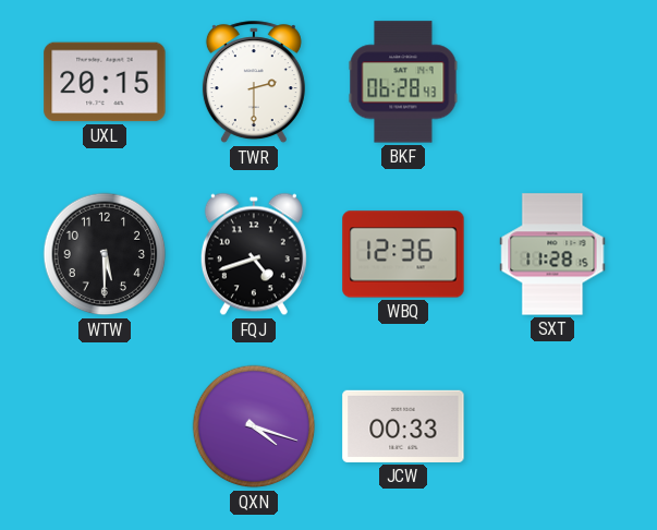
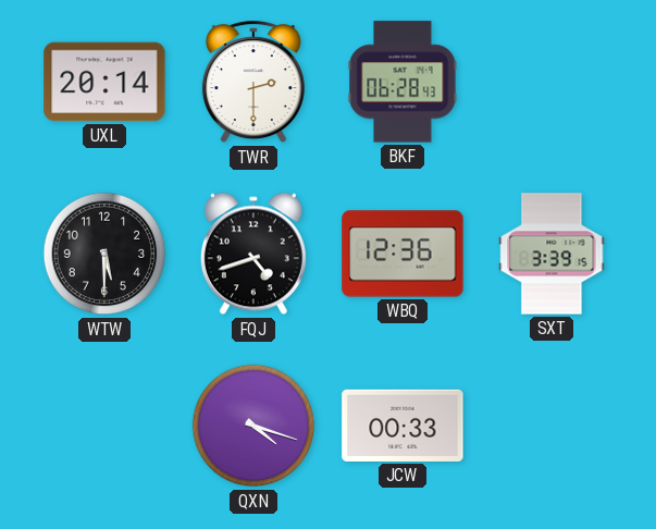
UXL: 20:15 -> 20:14 (104, 82)
SXT: 11:28 -> 3:39 (552, 254)
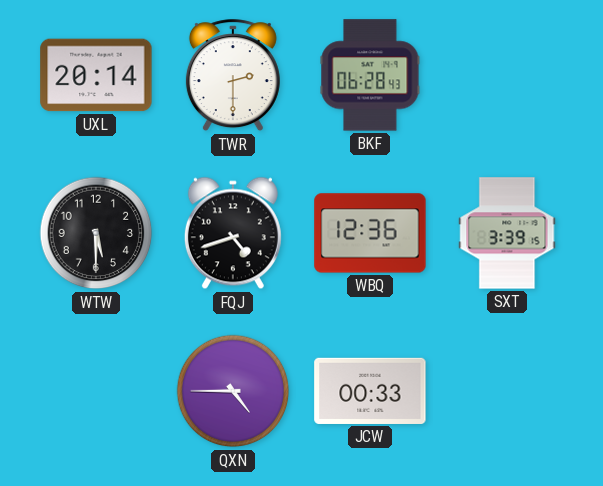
QXN: 4:18 -> 4:45 (233, 391)
